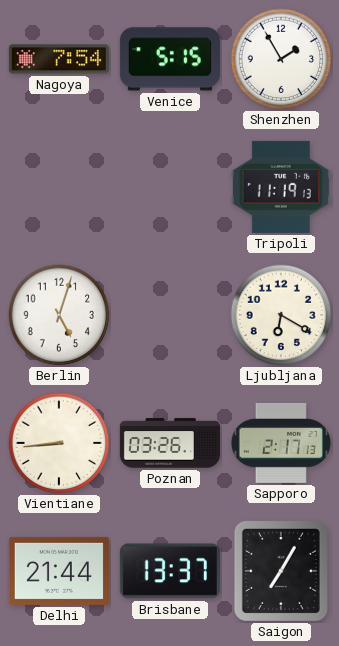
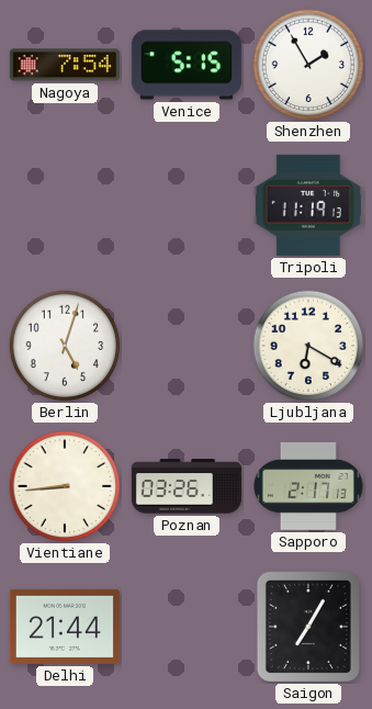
Brisbane: 13:37 -> none (170, 571)
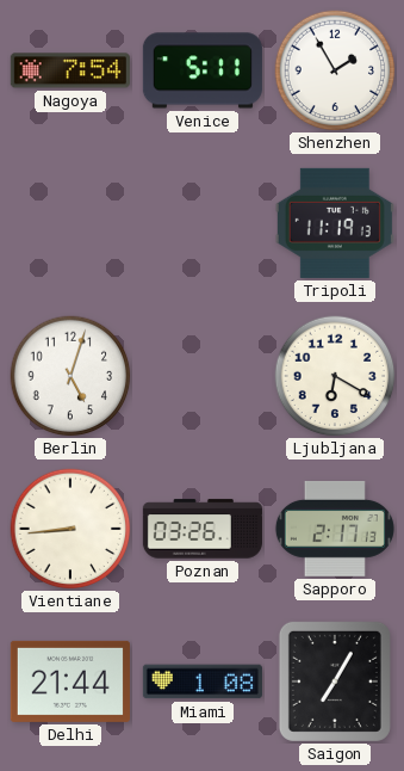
Venice: 5:15 -> 5:11 (203, 70)
Miami: none -> 1:08 (203, 681)
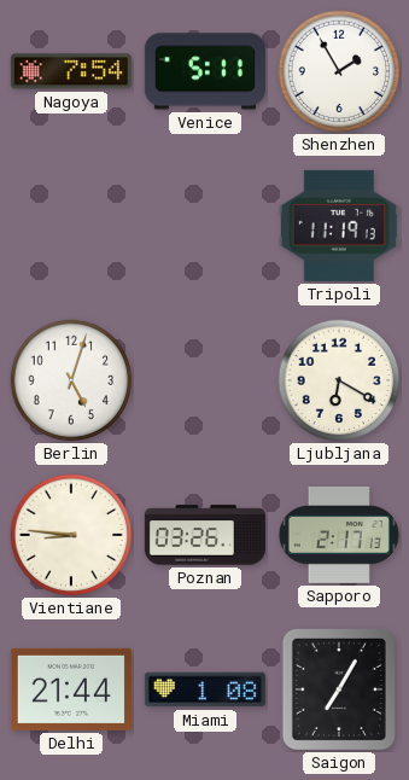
Vientiane: 8:44 -> 8:46 (71, 535)
